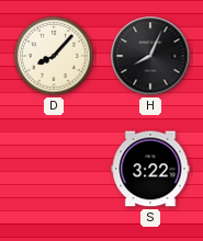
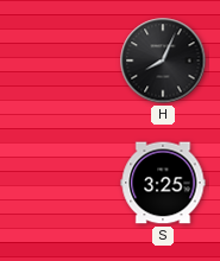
D: 8:07 -> none (54, 56)
S: 3:22 -> 3:25 (163, 183)
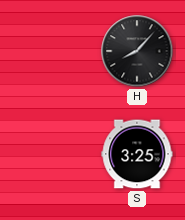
H: 8:04 -> 8:07 (137, 51)
